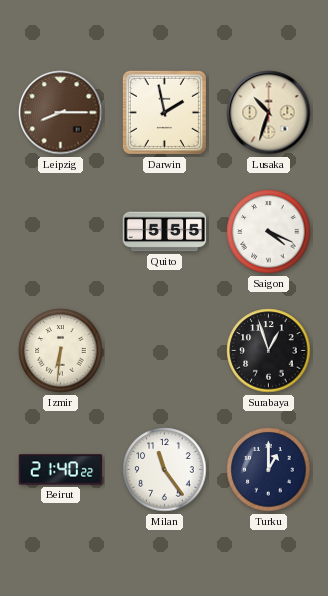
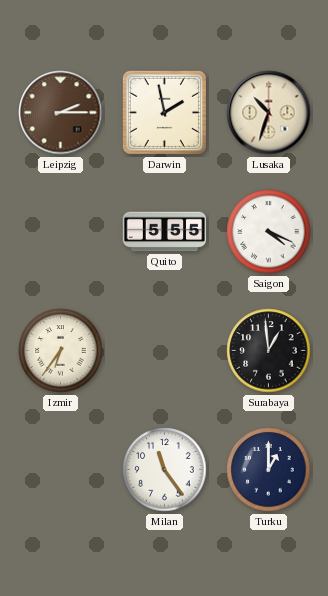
Leipzig: 8:15 -> 2:15 (61, 113)
Izmir: 6:31 -> 6:36 (61, 351)
Surabaya: 12:57 -> 12:59 (269, 351)
Beirut: 21:40 -> none (61, 470)
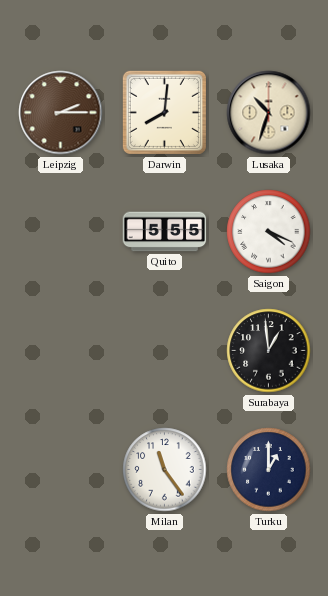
Darwin: 1:58 -> 8:01 (164, 112)
Izmir: 6:36 -> none (61, 351)
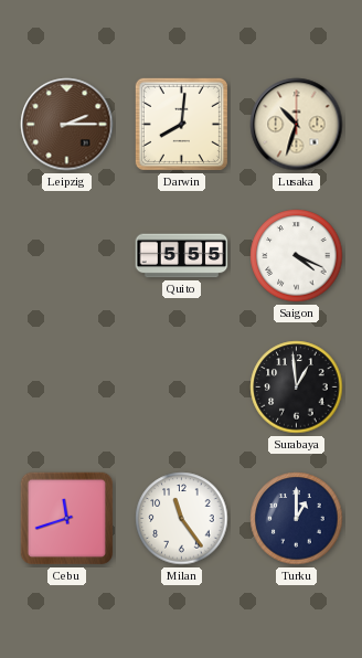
Cebu: none -> 11:42 (67, 519)
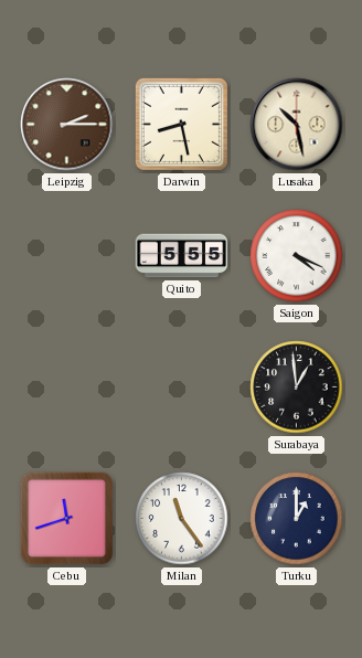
Darwin: 8:01 -> 8:28 (181, 124)
Lusaka: 10:33 -> 10:28 (297, 125)
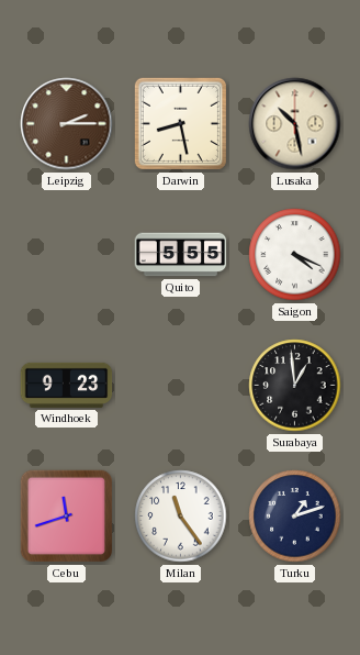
Windhoek: none -> 9:23 (67, 385)
Turku: 1:00 -> 1:12 (295, 517)
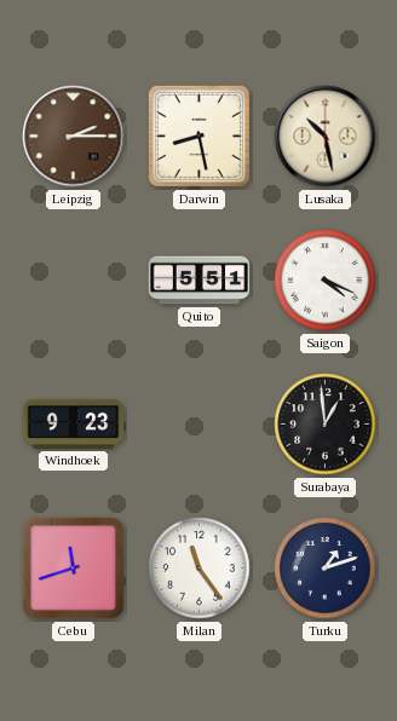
Quito: 5:55 -> 5:51 (200, 281)
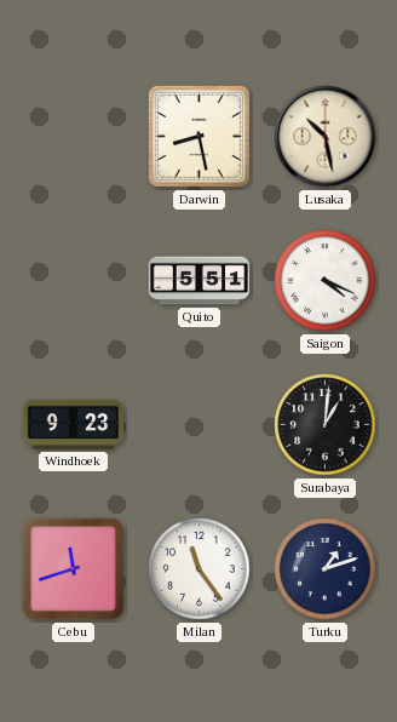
Leipzig: 2:15 -> none (74, 137)
Surabaya: 12:59 -> 1:01 (326, 425)
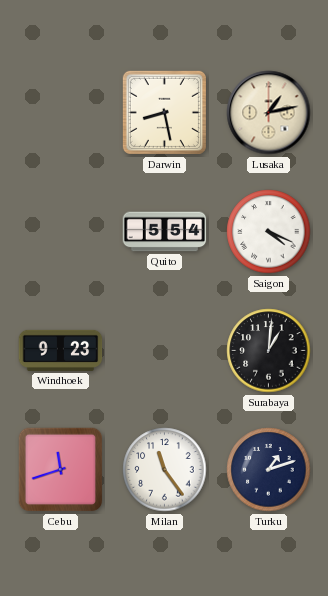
Lusaka: 10:28 -> 1:13 (269, 113)
Quito: 5:51 -> 5:54 (165, 232)
